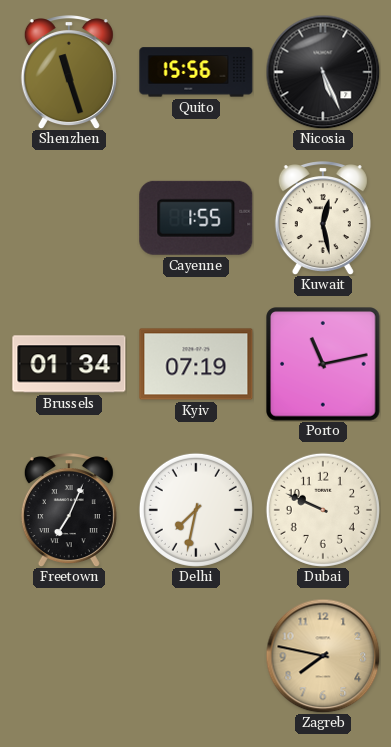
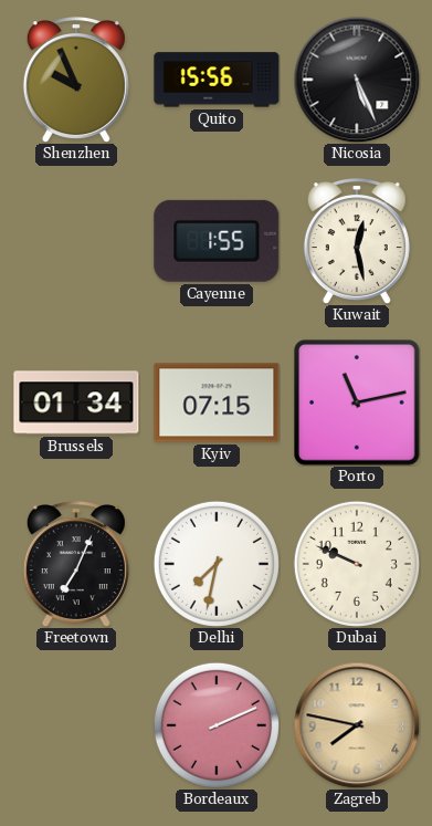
Shenzhen: 11:27 -> 9:56 (76, 80)
Kyiv: 07:19 -> 07:15 (217, 402)
Bordeaux: none -> 2:11 (217, 725)
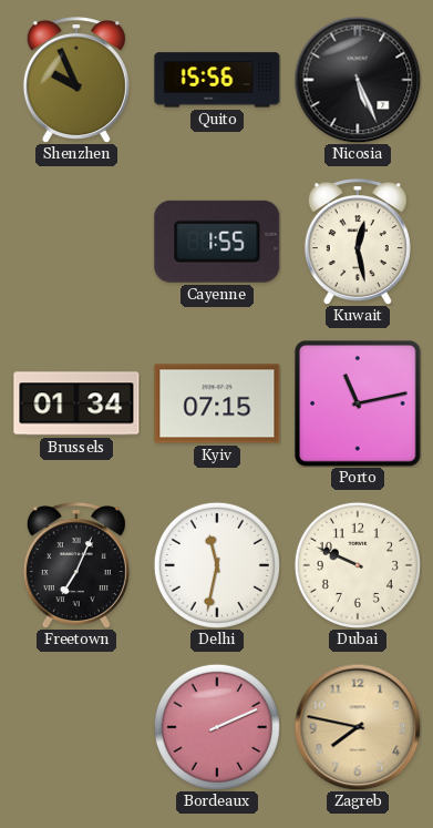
Delhi: 7:32 -> 11:32 (217, 565)
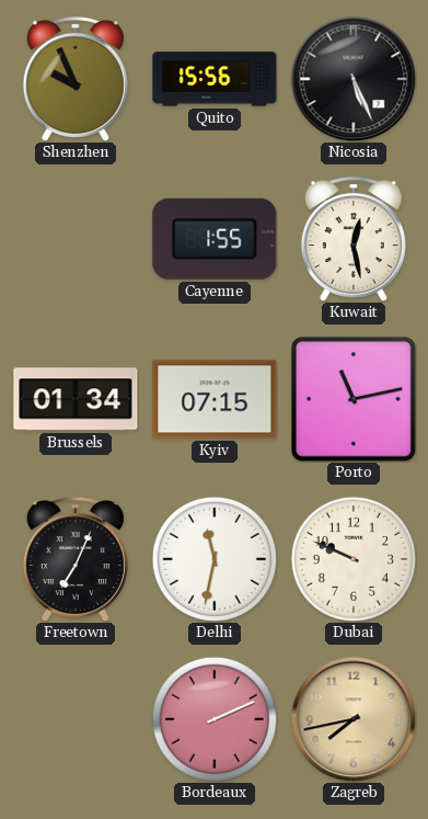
Zagreb: 7:47 -> 7:43 (354, 719)
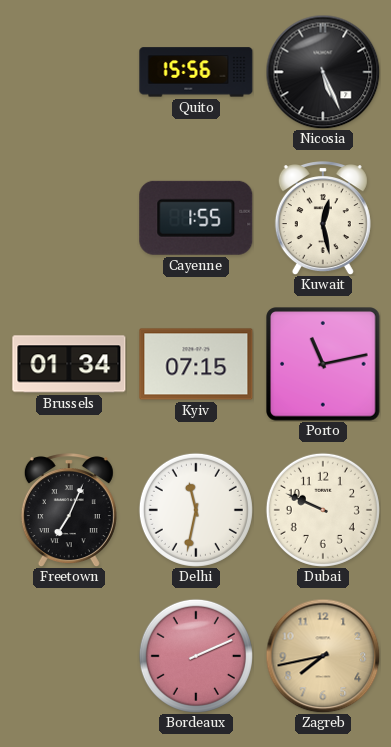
Shenzhen: 9:56 -> none (76, 79)
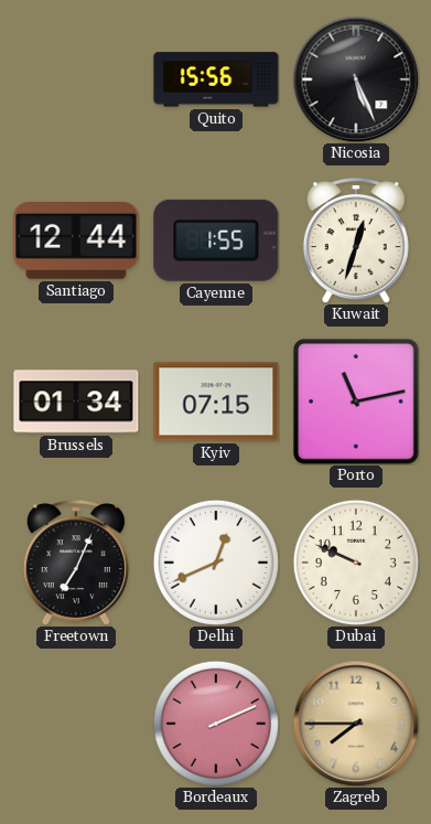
Santiago: none -> 12:44 (76, 242)
Kuwait: 12:28 -> 12:33 (356, 240)
Delhi: 11:32 -> 12:41 (216, 563)
Zagreb: 7:43 -> 7:45 (356, 724)
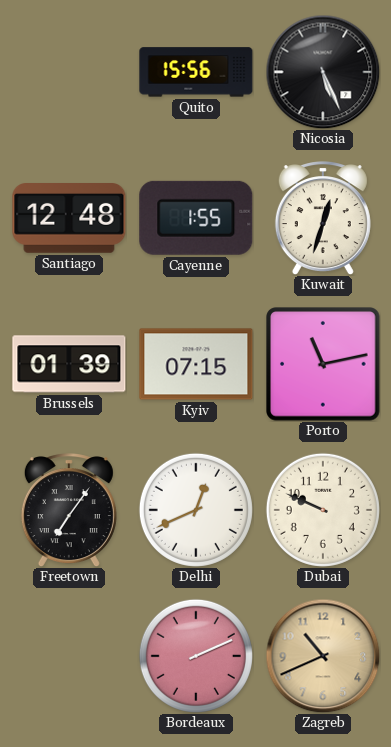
Santiago: 12:44 -> 12:48 (69, 219)
Brussels: 01:34 -> 01:39 (69, 364)
Freetown: 7:04 -> 7:06 (69, 510)
Zagreb: 7:45 -> 10:41 (323, 656)
